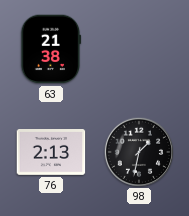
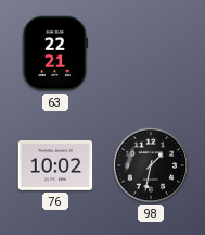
63: 21:38 -> 22:21 (55, 53)
76: 2:13 -> 10:02 (55, 166)
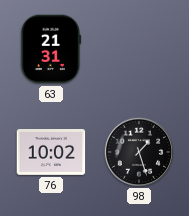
63: 22:21 -> 21:31 (51, 49)
98: 1:32 -> 1:27 (138, 151)
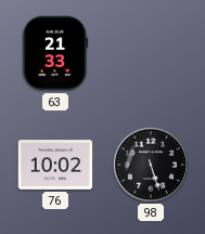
63: 21:31 -> 21:33 (55, 53)
98: 1:27 -> 5:27 (150, 164)
